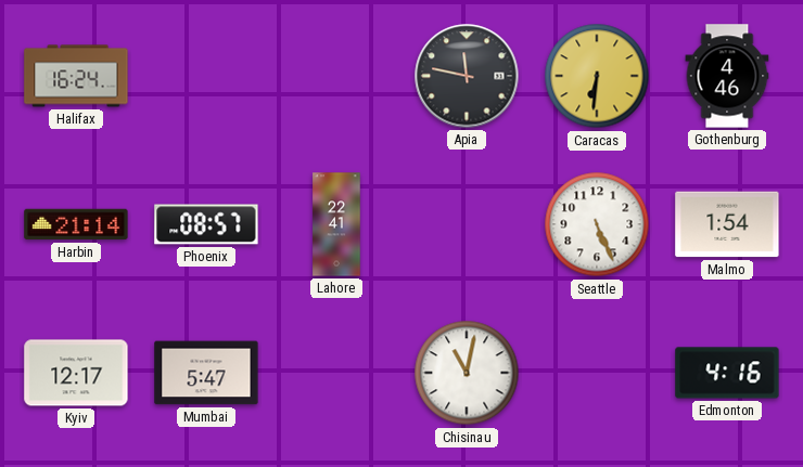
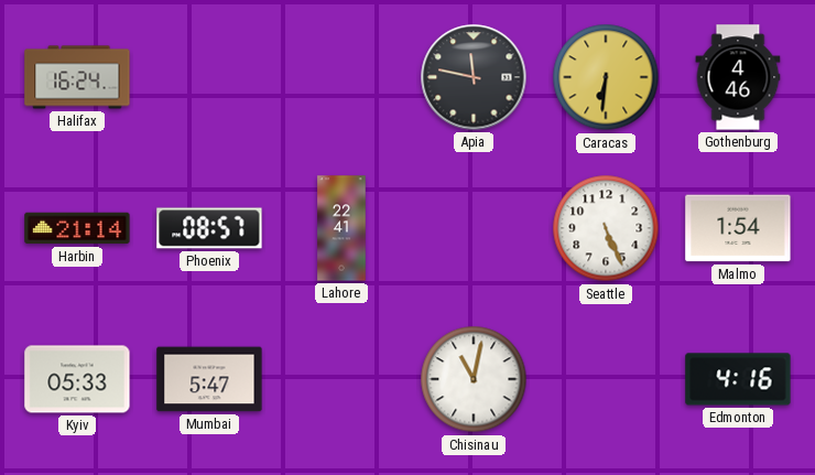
Kyiv: 12:17 -> 05:33 (77, 379)
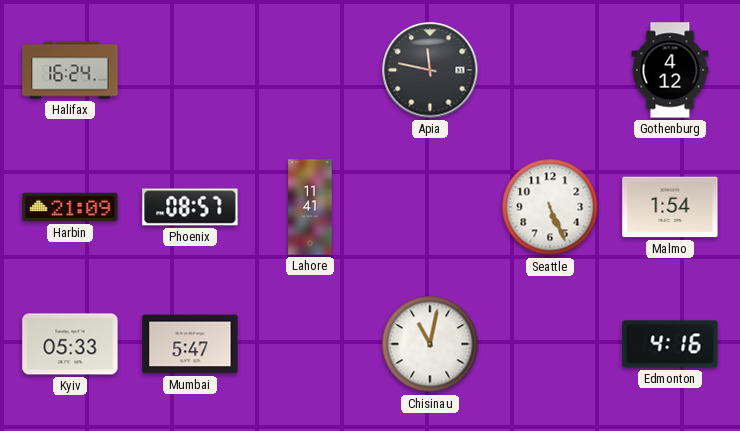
Caracas: 6:31 -> none (606, 77)
Gothenburg: 4:46 -> 4:12 (670, 70)
Harbin: 21:14 -> 21:09 (70, 207)
Lahore: 22:41 -> 11:41 (310, 207)
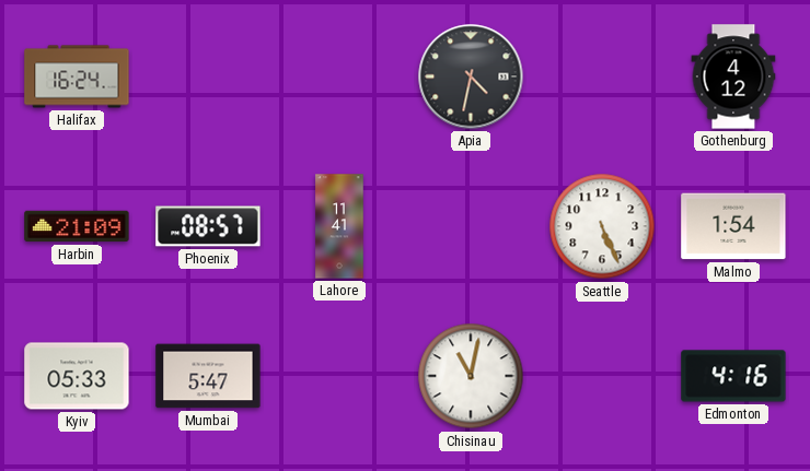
Apia: 11:47 -> 4:32 (471, 76)
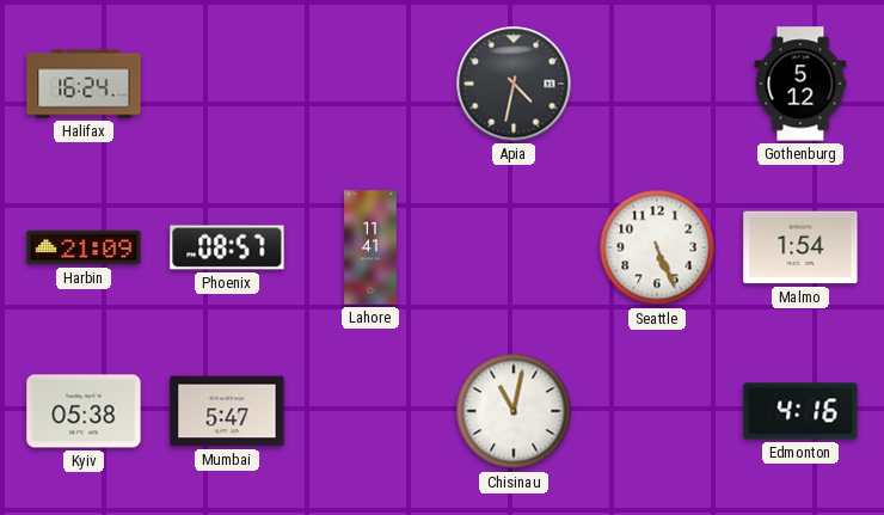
Gothenburg: 4:12 -> 5:12 (800, 84)
Kyiv: 05:33 -> 05:38 (84, 411)
